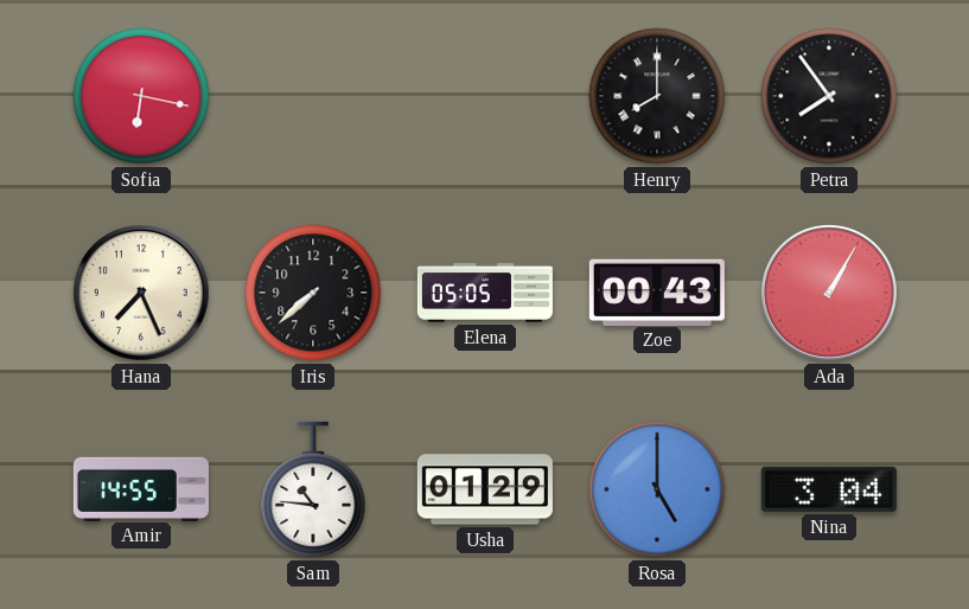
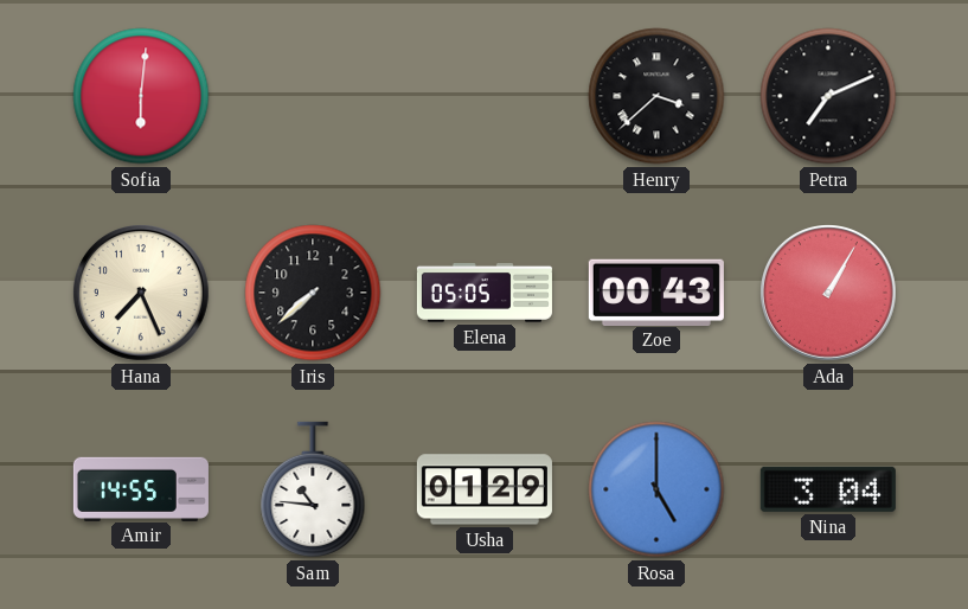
Sofia: 6:17 -> 6:01 (141, 96)
Henry: 8:00 -> 3:38 (656, 96)
Petra: 7:54 -> 7:11 (828, 96)
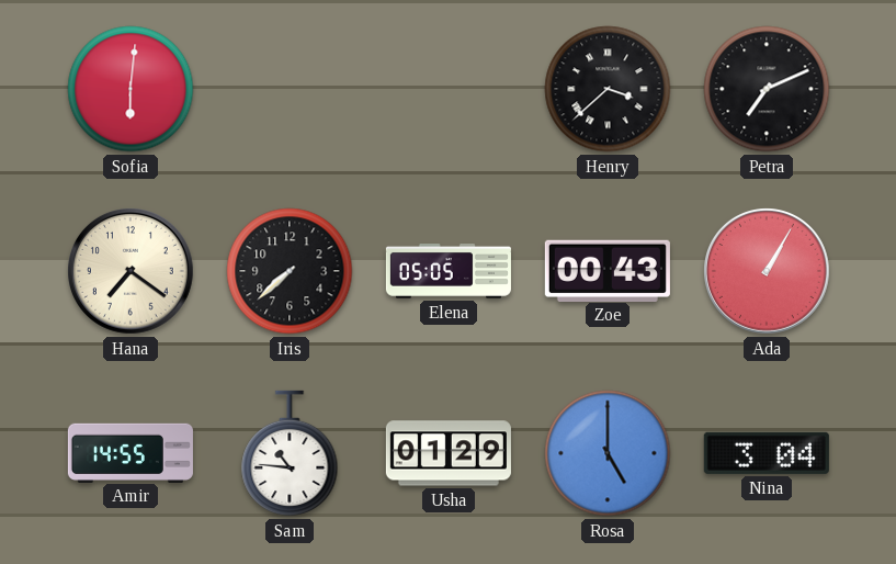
Hana: 7:26 -> 7:21 (132, 272)
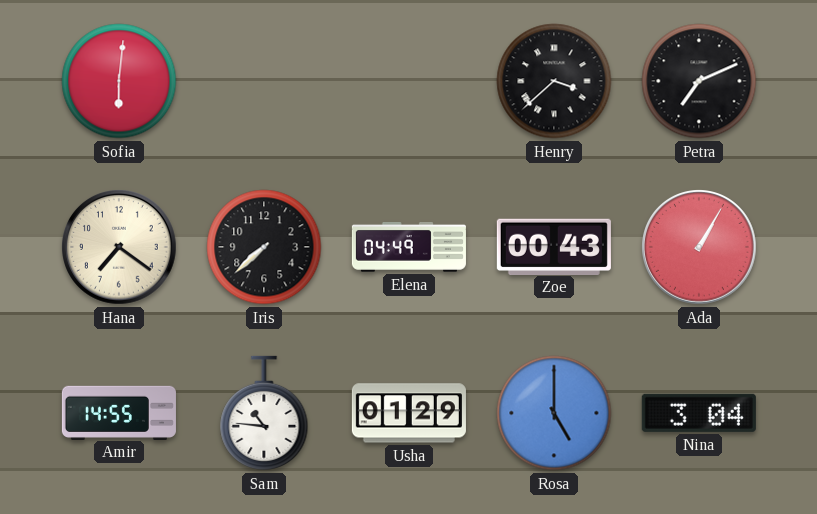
Elena: 05:05 -> 04:49 (409, 248)
